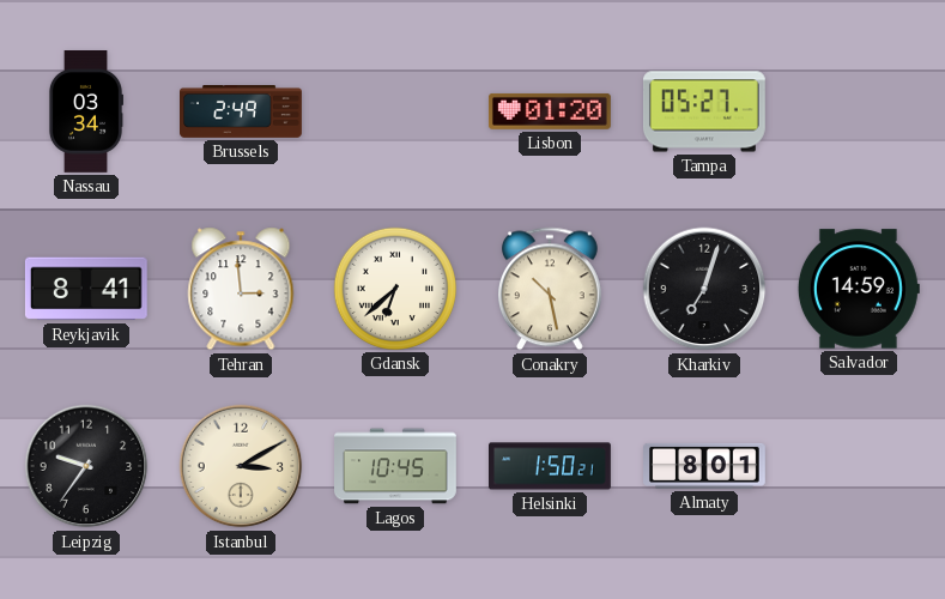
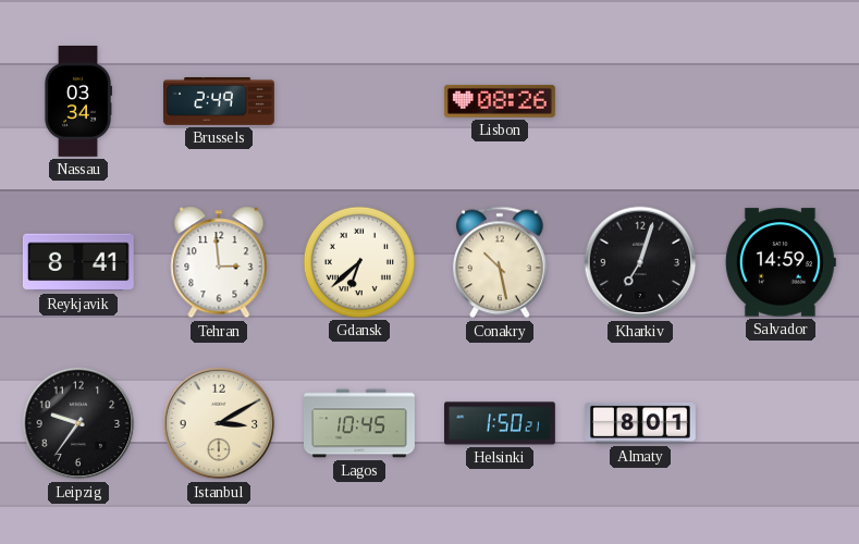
Lisbon: 01:20 -> 08:26 (500, 101)
Tampa: 05:27 -> none (704, 111)
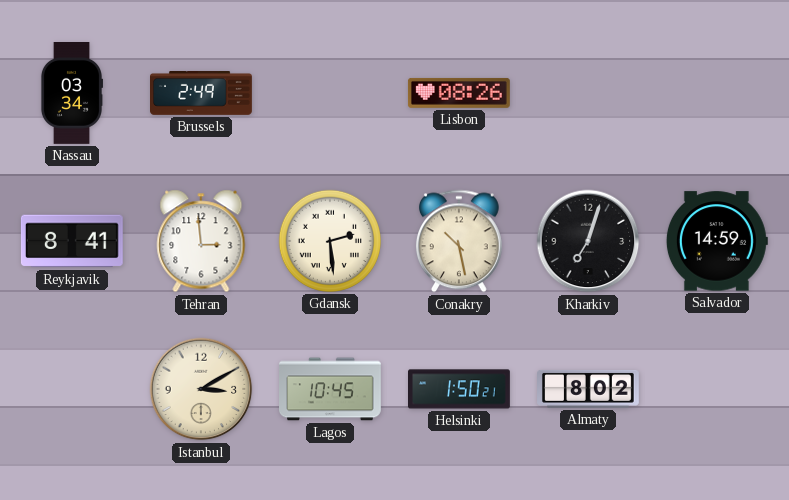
Gdansk: 6:38 -> 2:29 (330, 241)
Leipzig: 9:36 -> none (78, 423)
Almaty: 8:01 -> 8:02 (589, 389)
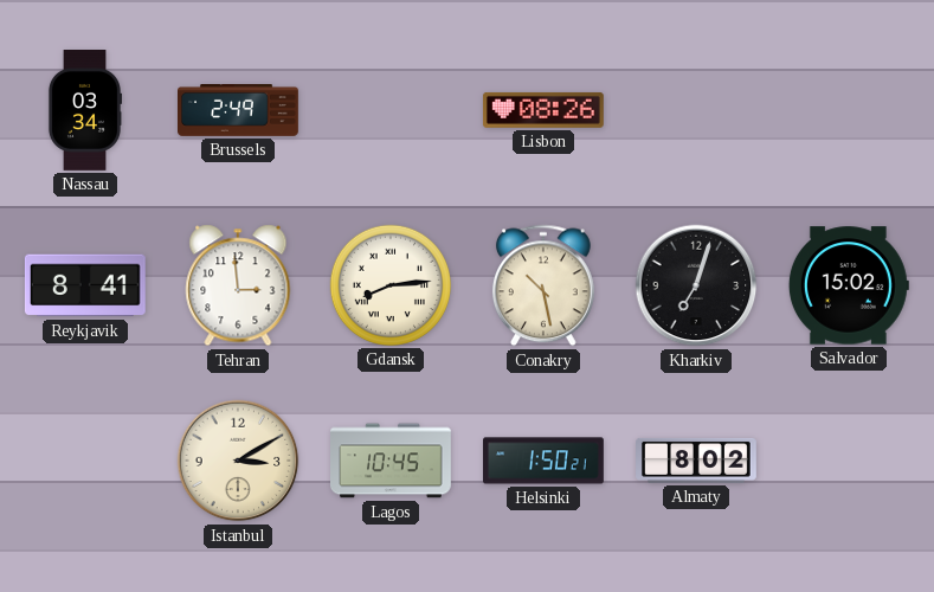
Gdansk: 2:29 -> 8:14 (391, 285)
Salvador: 14:59 -> 15:02 (849, 285)
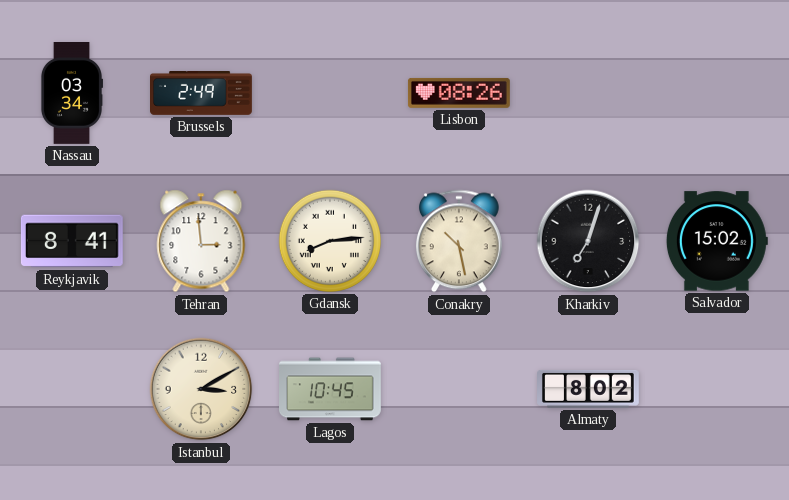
Helsinki: 1:50 -> none (545, 461)
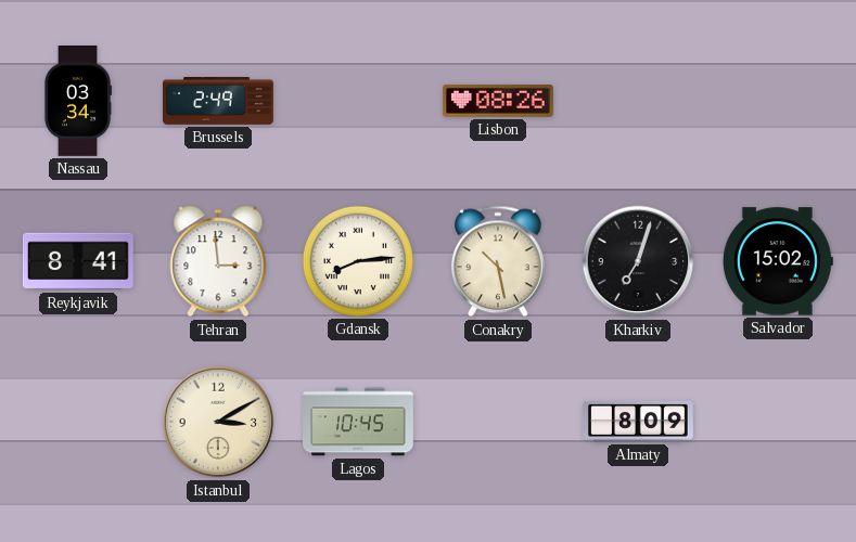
Almaty: 8:02 -> 8:09 (639, 422)
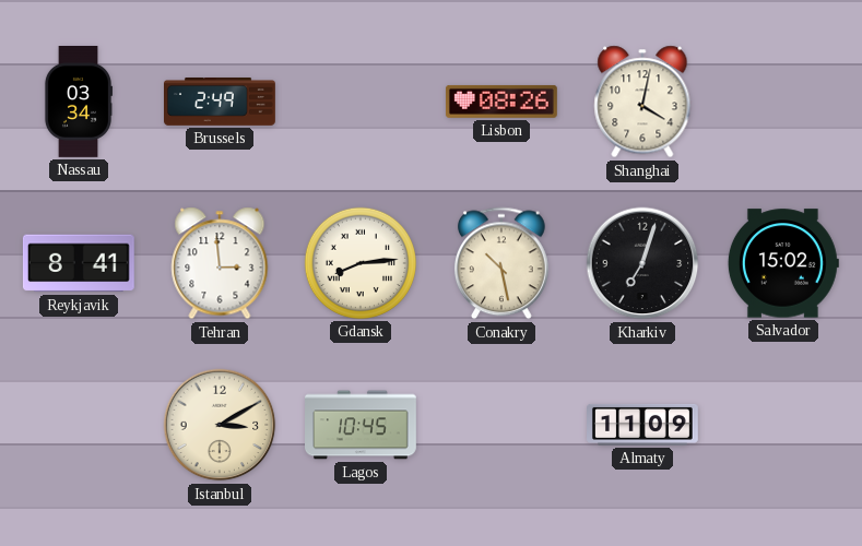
Shanghai: none -> 4:02 (642, 102)
Almaty: 8:09 -> 11:09 (643, 425)
